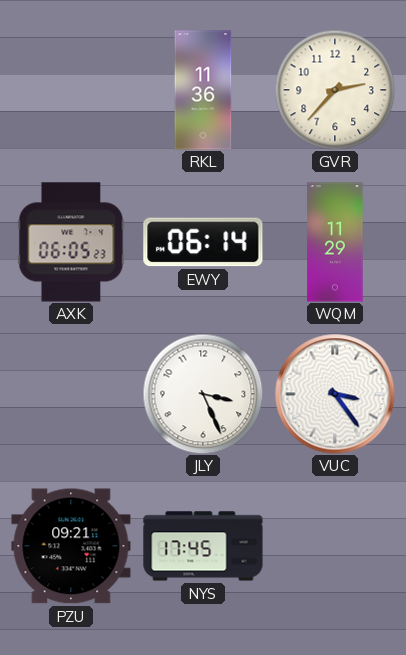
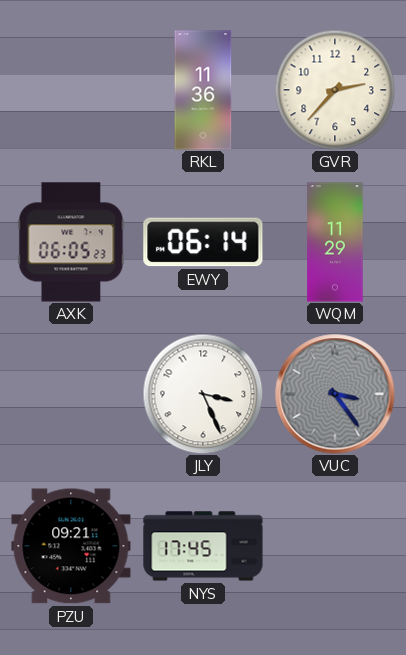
VUC dial: white -> grey (335, 394)
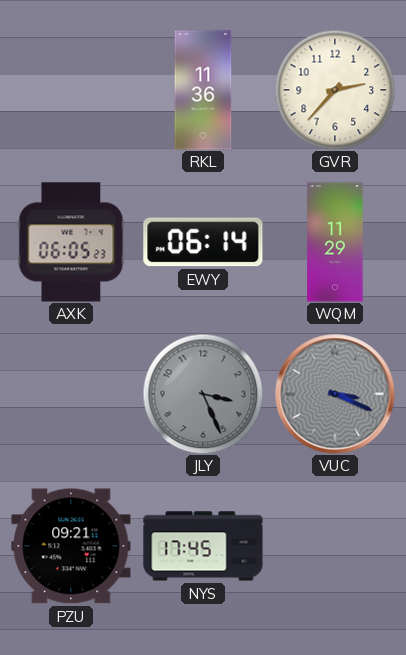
JLY dial: white -> grey (203, 394)
VUC: 3:24 -> 3:19 (335, 394)
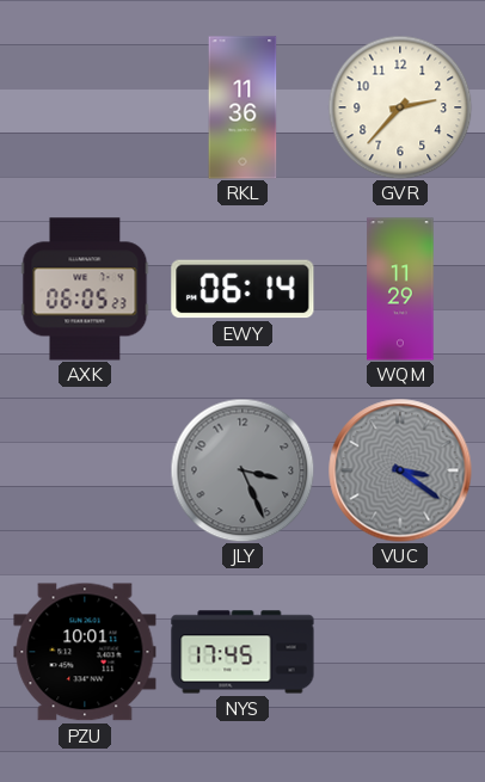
VUC: 3:19 -> 3:21 (400, 470)
PZU: 09:21 -> 10:01 (85, 652)
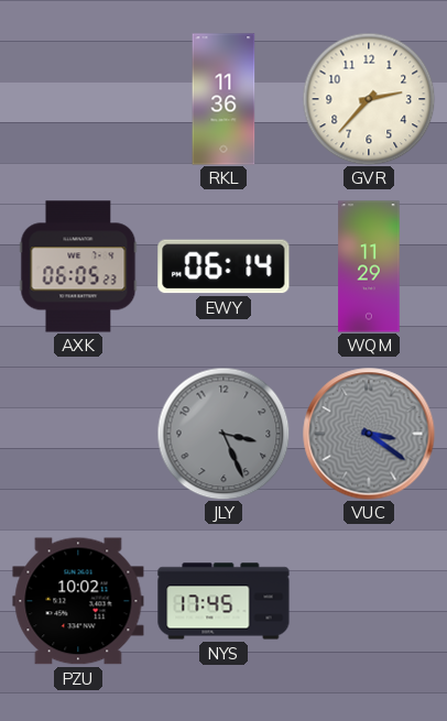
PZU: 10:01 -> 10:02 (78, 601)
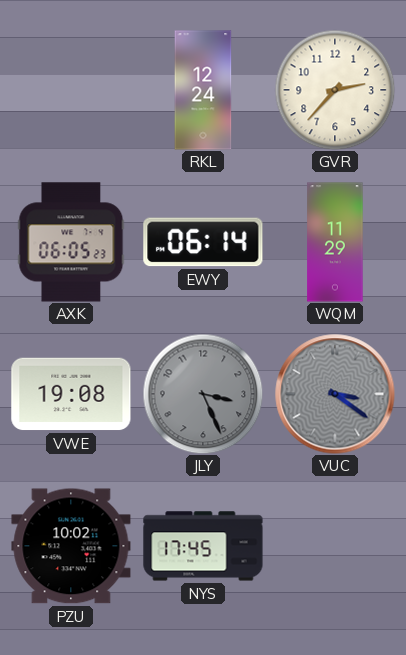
RKL: 11:36 -> 12:24 (203, 90)
VWE: none -> 19:08 (71, 394)
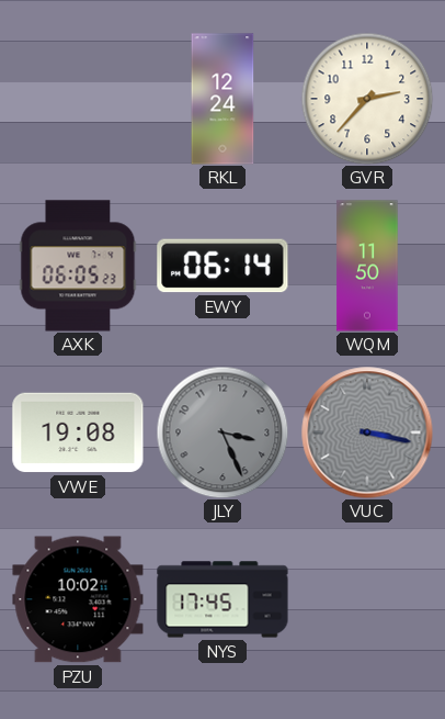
WQM: 11:29 -> 11:50 (367, 266)
VUC: 3:21 -> 3:17 (367, 432)
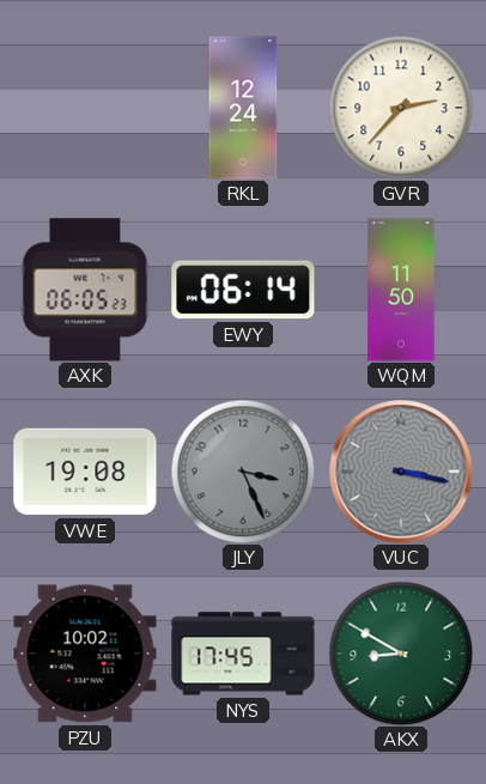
AKX: none -> 8:50 (401, 654)
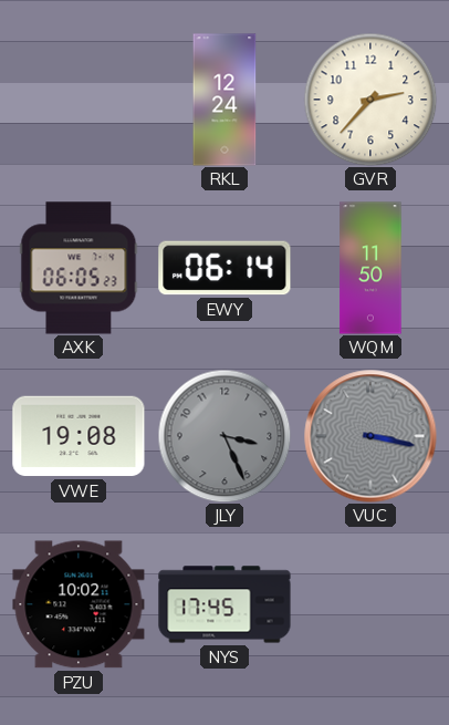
AKX: 8:50 -> none (401, 654)
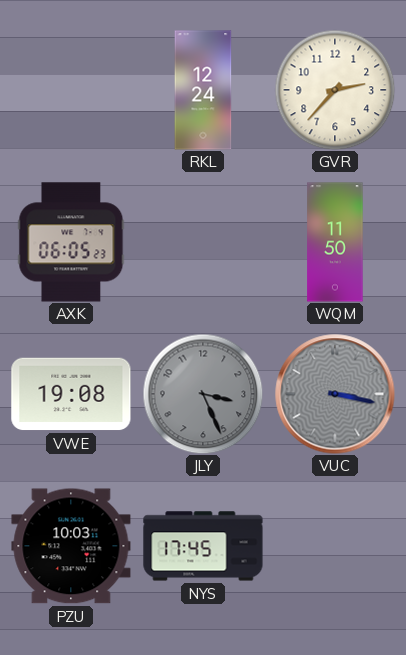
EWY: 06:14 -> none (224, 268)
PZU: 10:02 -> 10:03 (71, 546)
